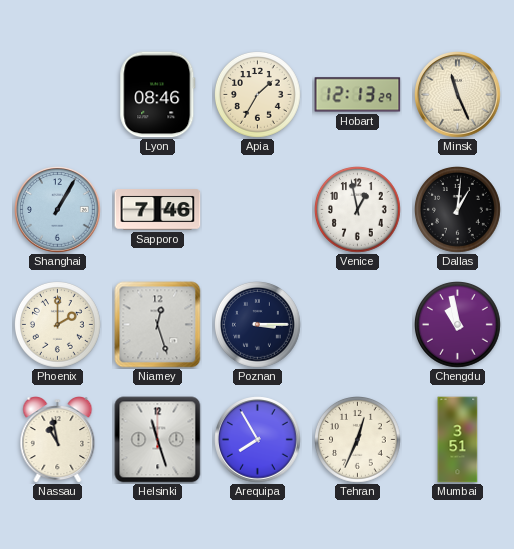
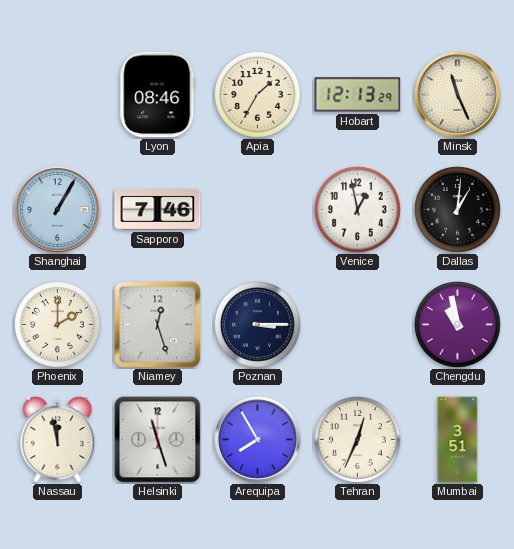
Nassau: 10:58 -> 11:58 (58, 440)
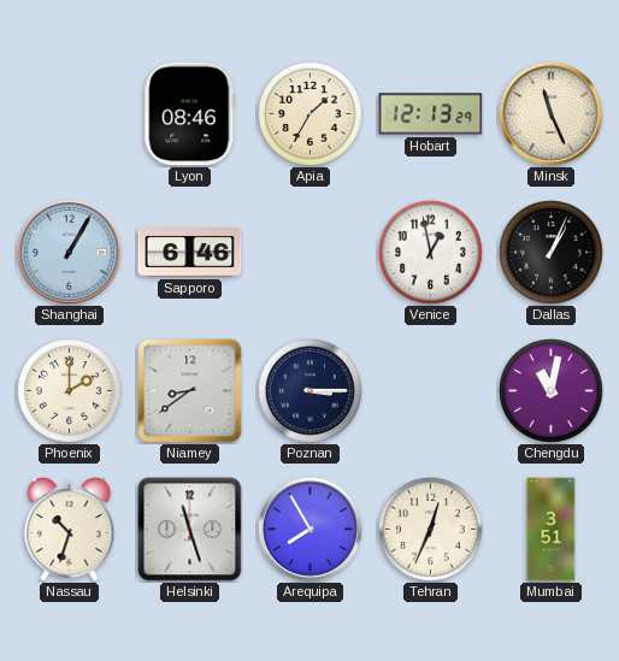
Sapporo: 7:46 -> 6:46 (190, 253)
Dallas: 1:01 -> 1:04 (552, 253)
Niamey: 12:27 -> 8:39 (190, 391)
Chengdu: 10:58 -> 11:02 (552, 391)
Nassau: 11:58 -> 10:33 (70, 530)
